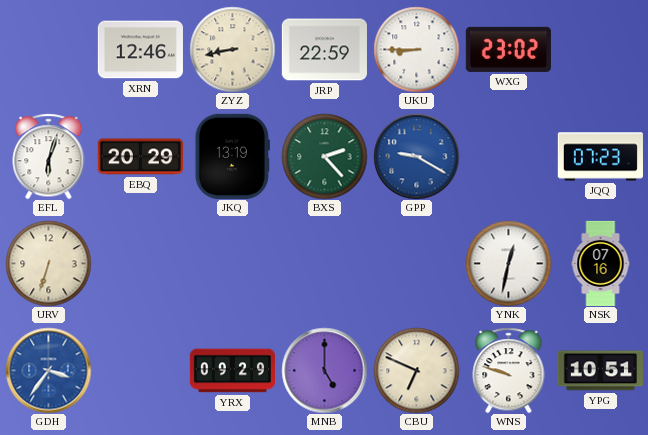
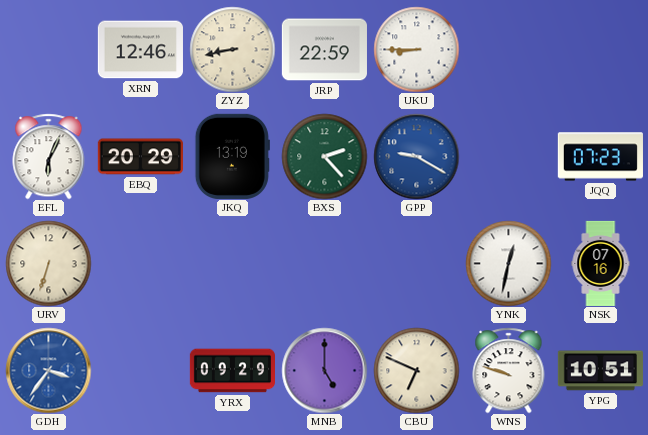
WXG: 23:02 -> none (508, 49)
EFL: 6:03 -> 6:04 (49, 156)
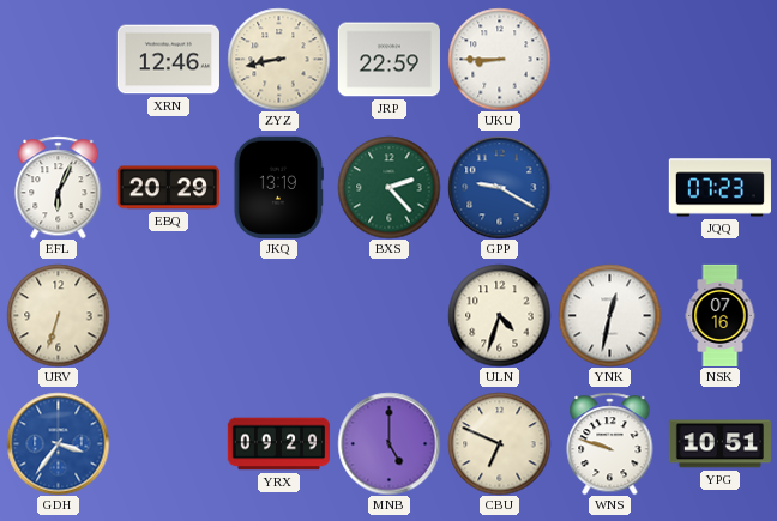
ULN: none -> 4:33 (499, 315)
